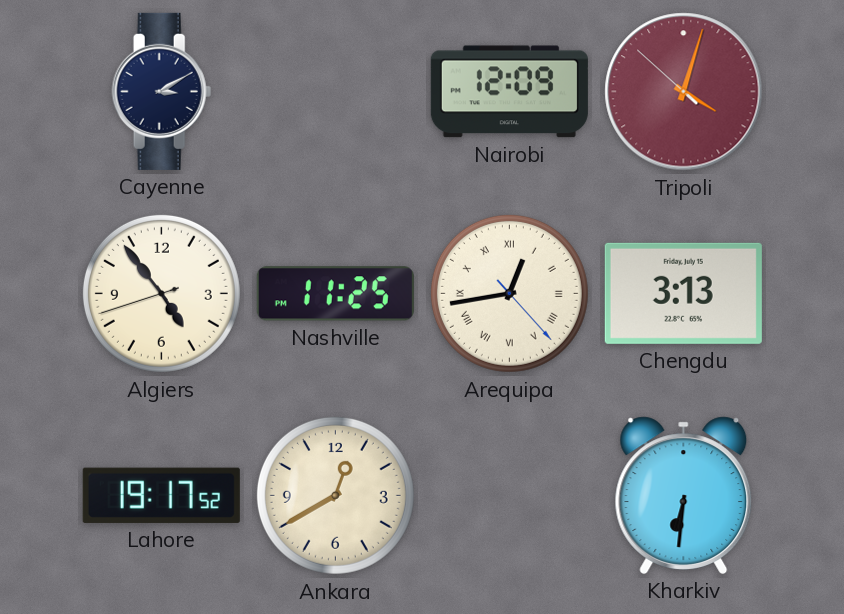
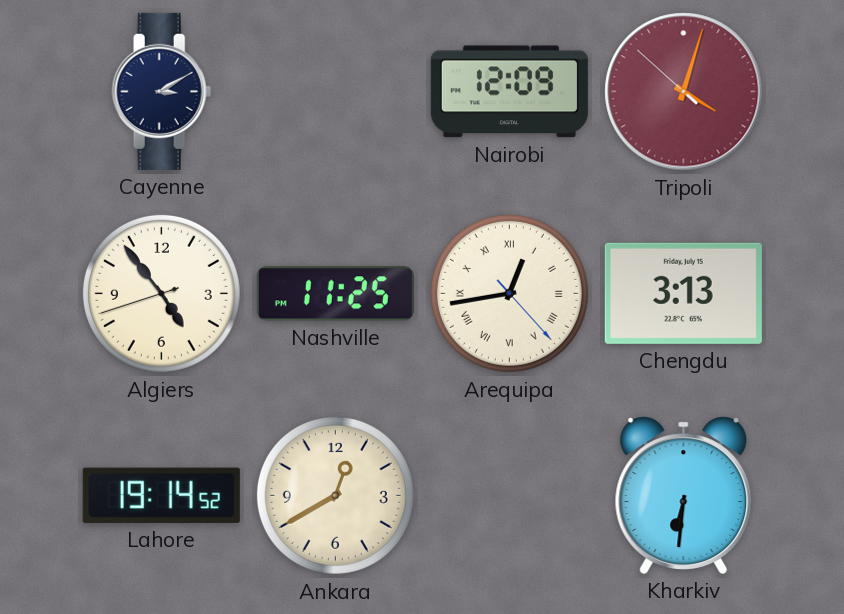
Lahore: 19:17 -> 19:14 (161, 495)
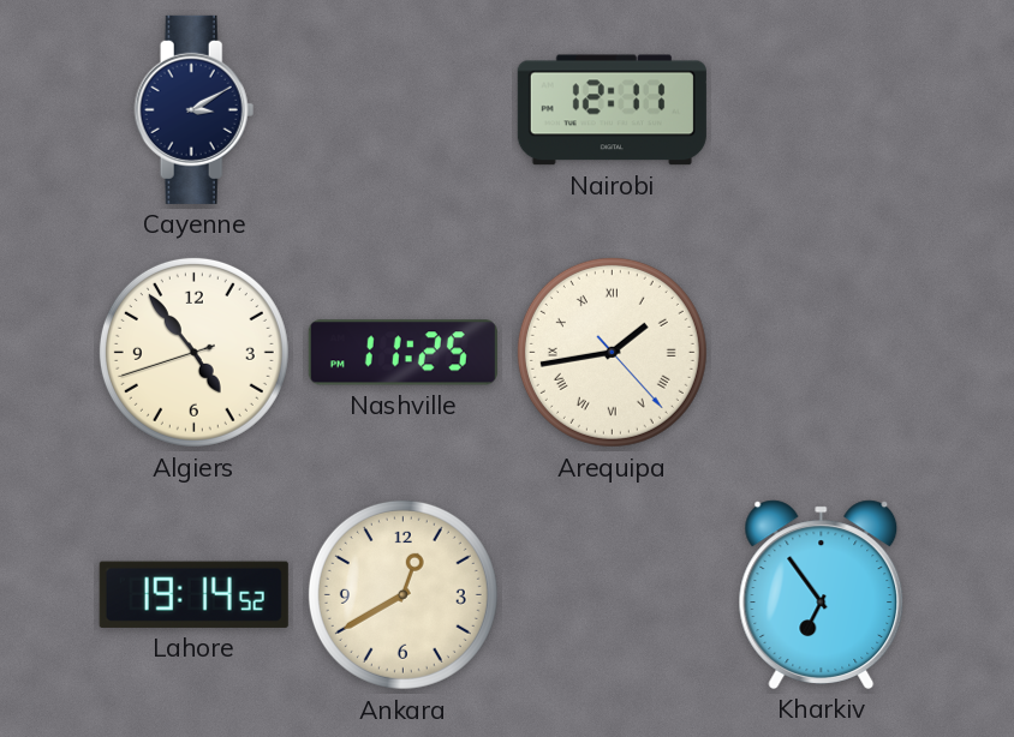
Nairobi: 12:09 -> 12:11 (612, 110)
Tripoli: 4:02 -> none (684, 92)
Arequipa: 12:43 -> 1:43 (612, 352)
Chengdu: 3:13 -> none (683, 293)
Kharkiv: 6:31 -> 6:54 (822, 594)
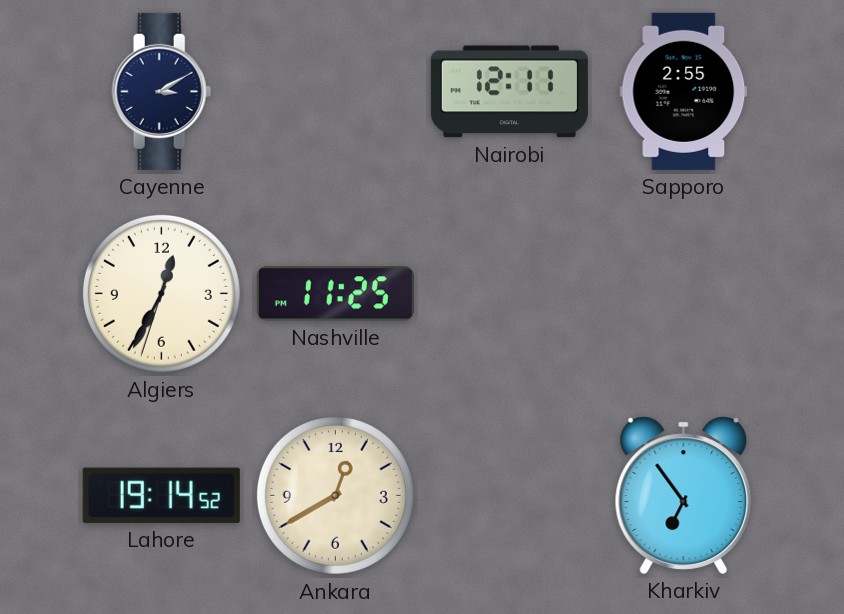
Sapporo: none -> 2:55 (684, 91)
Algiers: 4:53 -> 12:34 (161, 293)
Arequipa: 1:43 -> none (612, 352)
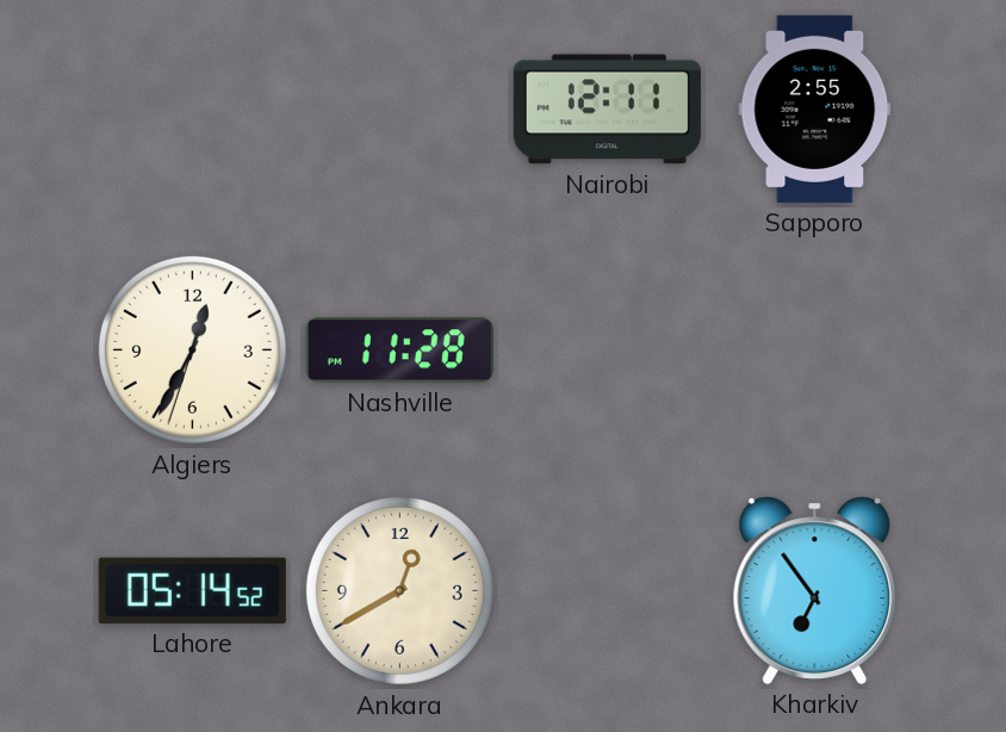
Cayenne: 3:10 -> none (162, 91)
Nashville: 11:25 -> 11:28 (399, 351)
Lahore: 19:14 -> 05:14 (192, 590)
